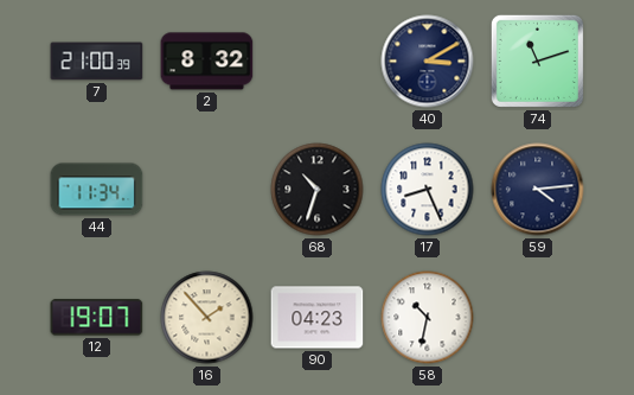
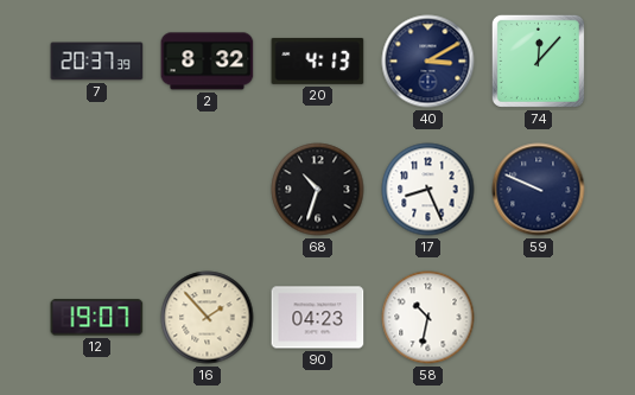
7: 21:00 -> 20:37 (97, 62)
20: none -> 4:13 (318, 60)
74: 11:12 -> 12:07 (538, 60)
44: 11:34 -> none (97, 190)
59: 4:14 -> 9:49 (539, 190)
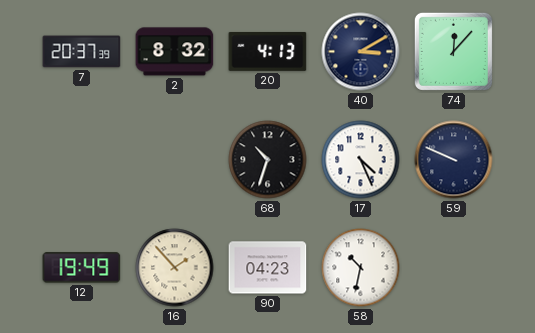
17: 8:26 -> 4:26 (361, 160)
12: 19:07 -> 19:49 (82, 268)
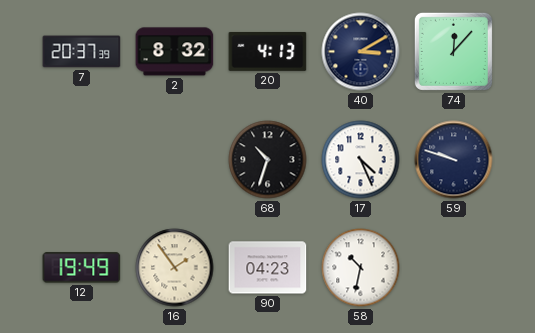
59: 9:49 -> 9:48 (454, 160)
16: 1:53 -> 1:54 (175, 268)
